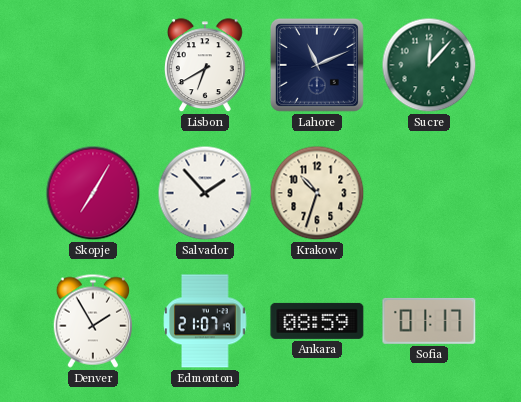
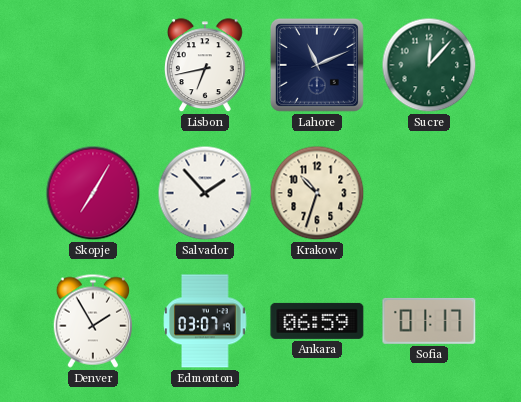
Lisbon: 6:40 -> 6:43 (206, 66)
Edmonton: 21:07 -> 03:07 (205, 321)
Ankara: 08:59 -> 06:59 (317, 321)
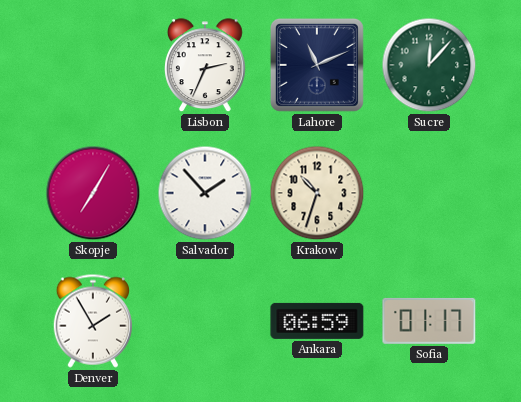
Lisbon: 6:43 -> 2:34 (206, 66)
Edmonton: 03:07 -> none (205, 321)
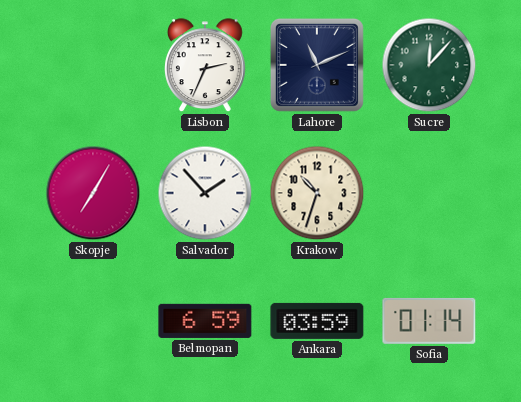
Denver: 1:55 -> none (92, 321)
Belmopan: none -> 6:59 (205, 321)
Ankara: 06:59 -> 03:59 (317, 321)
Sofia: 01:17 -> 01:14 (429, 321)
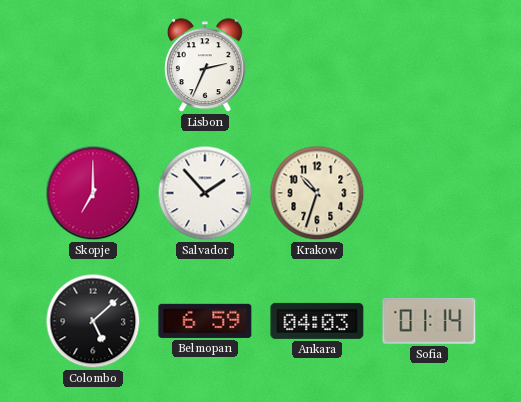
Lahore: 11:11 -> none (317, 65)
Sucre: 12:07 -> none (429, 65)
Skopje: 7:05 -> 7:00 (93, 193)
Colombo: none -> 5:08 (93, 321)
Ankara: 03:59 -> 04:03 (317, 321)
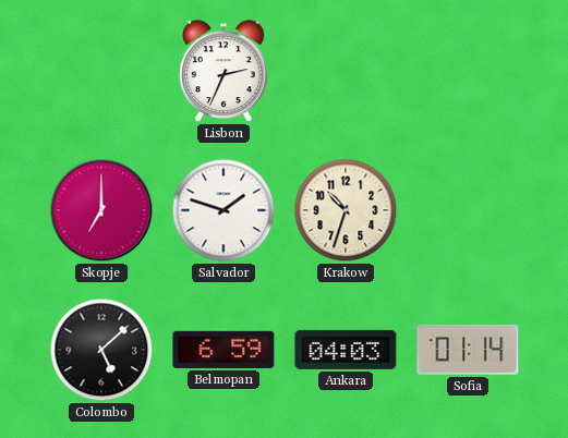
Salvador: 1:53 -> 1:48 (223, 210)
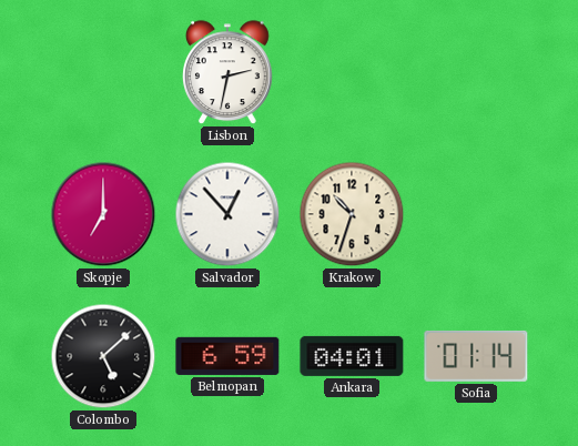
Lisbon: 2:34 -> 2:32 (229, 73)
Salvador: 1:48 -> 12:53 (227, 214)
Ankara: 04:03 -> 04:01 (352, 356)
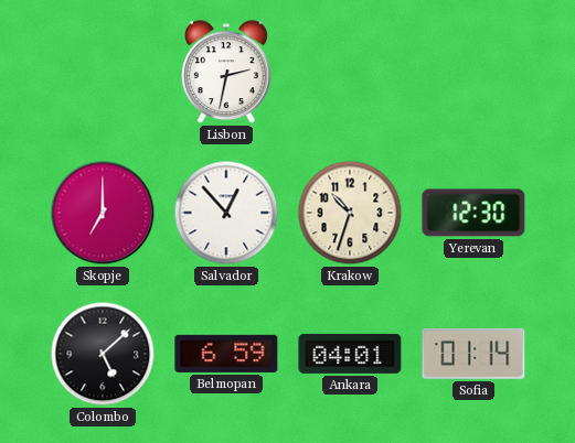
Yerevan: none -> 12:30 (473, 213)
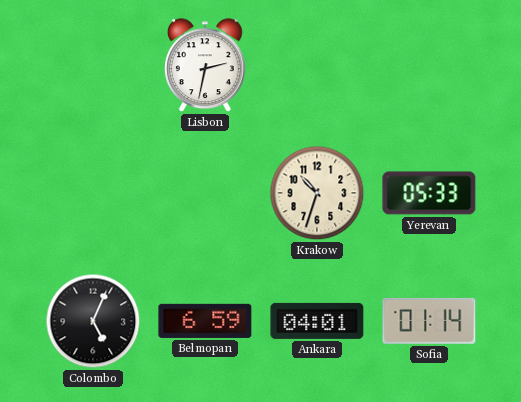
Skopje: 7:00 -> none (103, 213)
Salvador: 12:53 -> none (226, 213)
Yerevan: 12:30 -> 05:33 (429, 193)
Colombo: 5:08 -> 5:04 (93, 321)
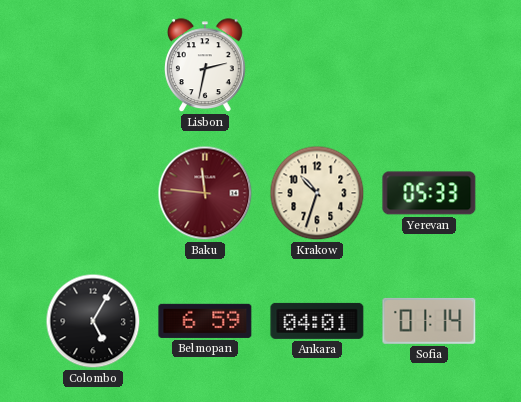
Baku: none -> 11:46 (205, 193)
Colombo: 5:04 -> 5:05 (93, 321)
